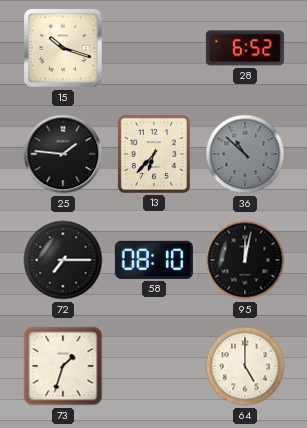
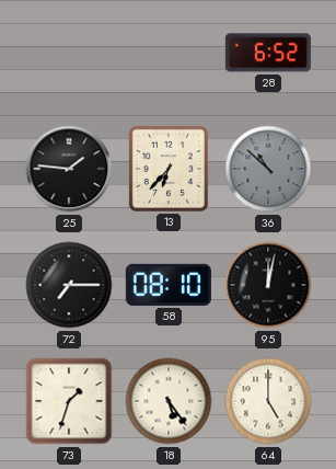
15: 10:18 -> none (64, 49)
18: none -> 5:24 (169, 401)
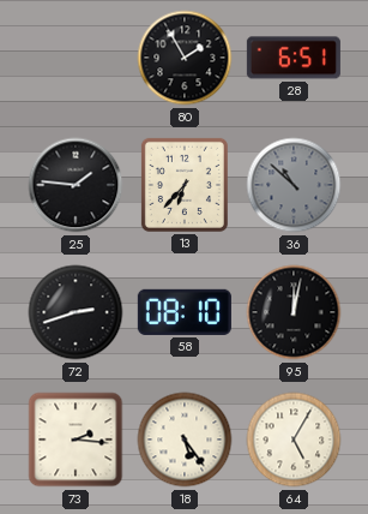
80: none -> 1:55 (185, 58)
28: 6:52 -> 6:51 (294, 58)
72: 7:15 -> 2:42 (76, 312)
73: 1:33 -> 2:16 (76, 440)
64: 5:00 -> 5:05 (294, 440)
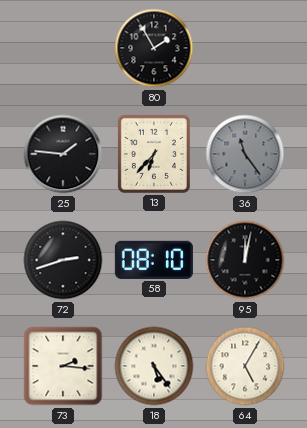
28: 6:51 -> none (294, 58)
36: 10:52 -> 11:24 (245, 154)
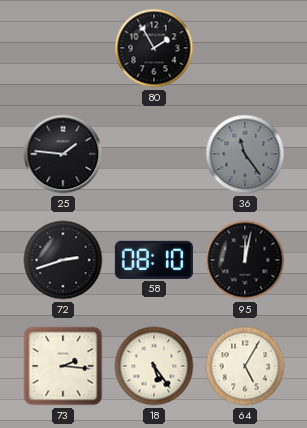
13: 6:37 -> none (154, 154)
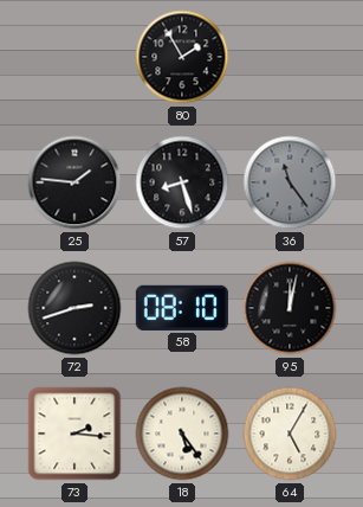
57: none -> 8:27 (182, 182)
